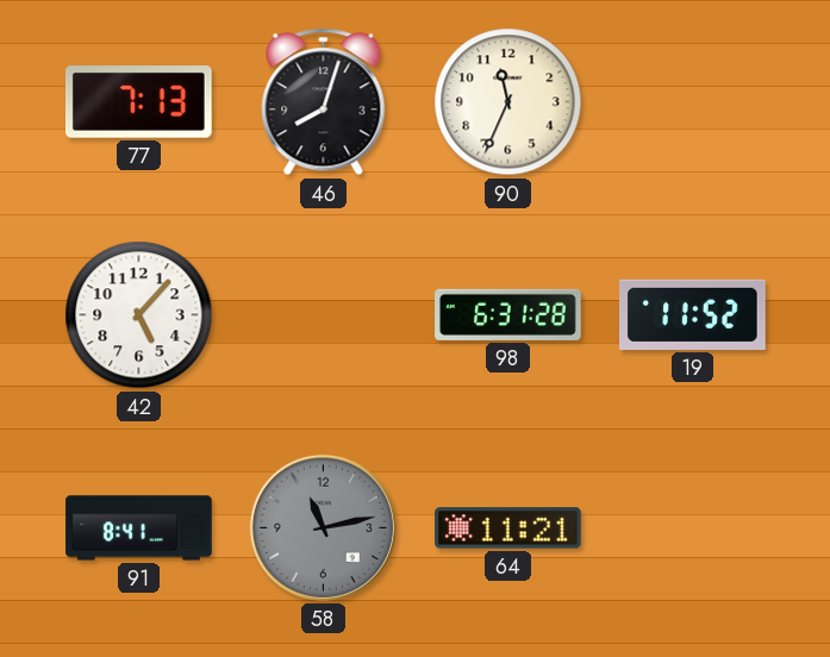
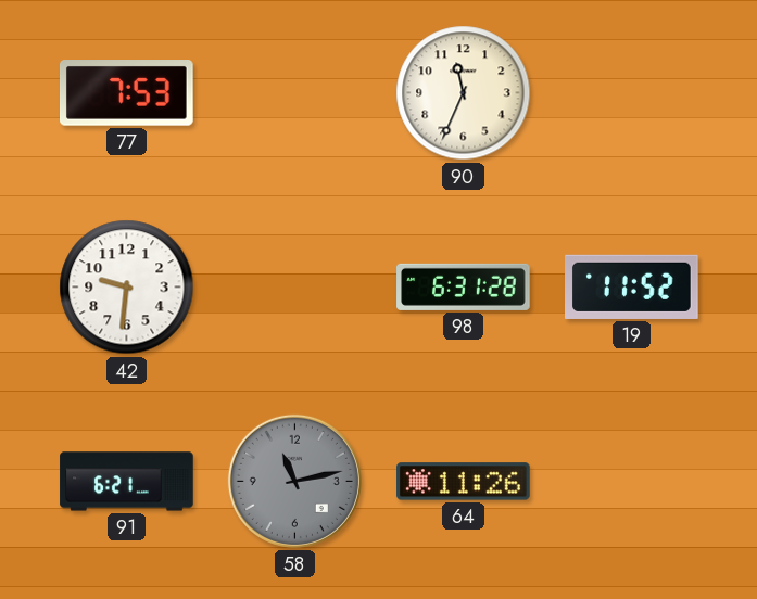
77: 7:13 -> 7:53 (127, 93)
46: 8:03 -> none (324, 102)
42: 5:07 -> 9:31 (127, 288)
91: 8:41 -> 6:21 (127, 482)
64: 11:21 -> 11:26 (464, 482)
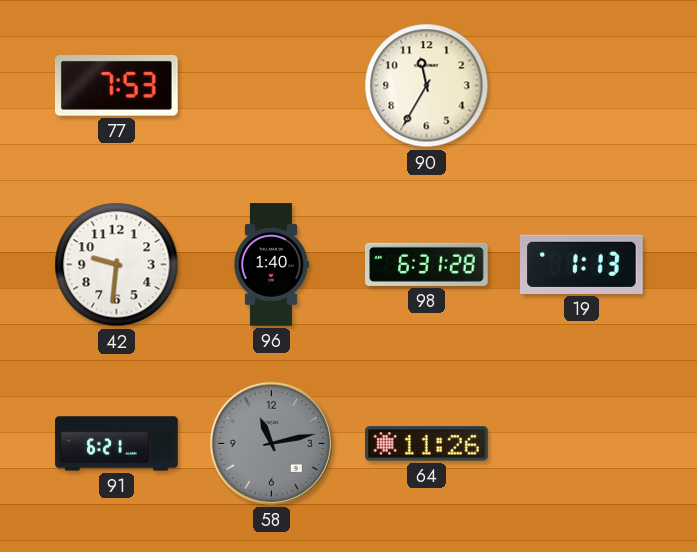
90: 11:34 -> 11:35 (427, 86)
96: none -> 1:40 (272, 265)
19: 11:52 -> 1:13 (582, 264)
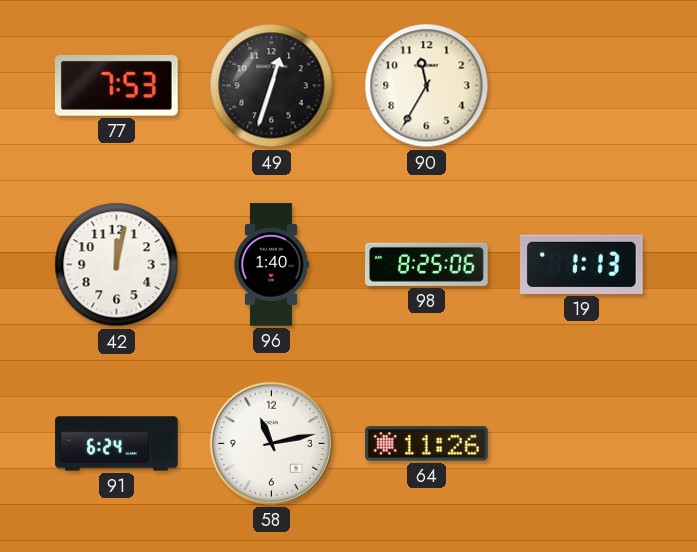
49: none -> 12:33 (272, 86)
42: 9:31 -> 12:02 (117, 265)
98: 6:31 -> 8:25 (427, 264)
91: 6:21 -> 6:24 (117, 444)
58 dial: grey -> white (271, 443)
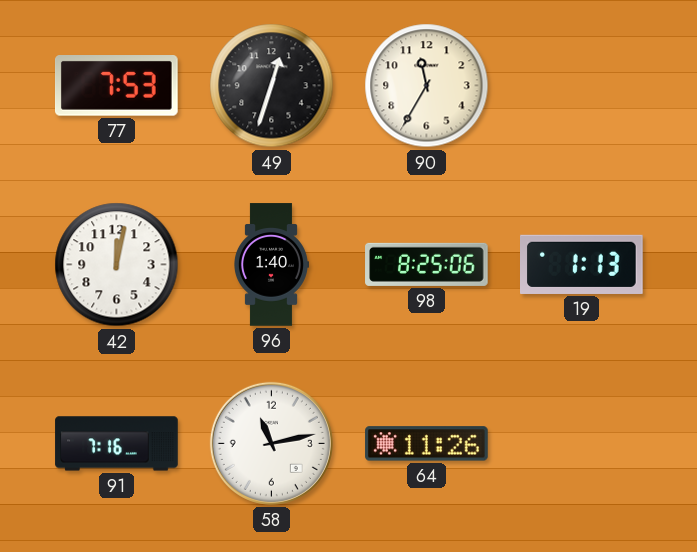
91: 6:24 -> 7:16 (117, 444)
